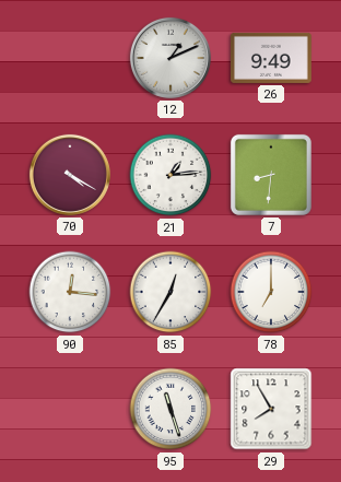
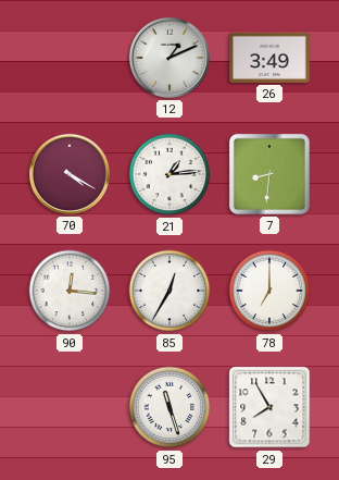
26: 9:49 -> 3:49 (271, 58)
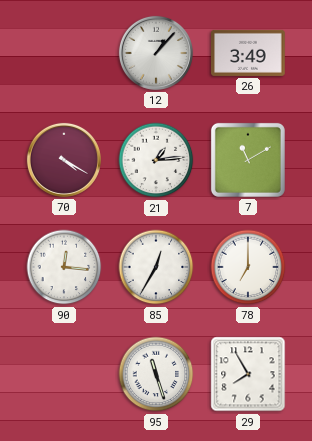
12: 1:11 -> 1:07 (156, 53)
7: 8:31 -> 11:10 (248, 160)
